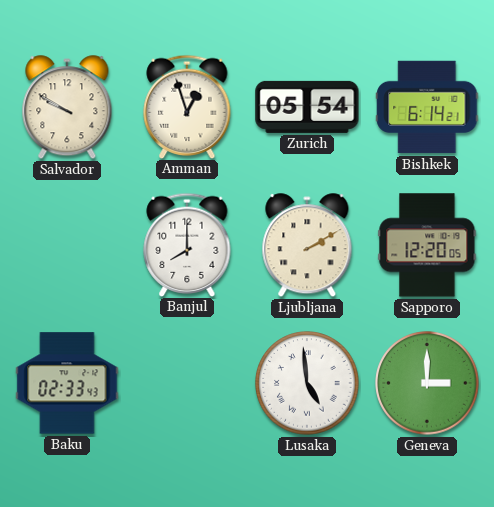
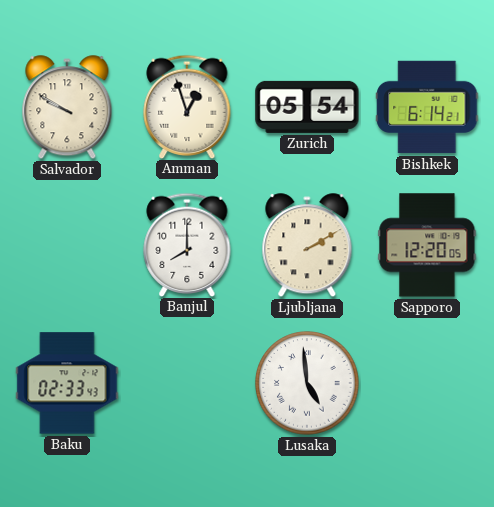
Geneva: 3:00 -> none (427, 383)
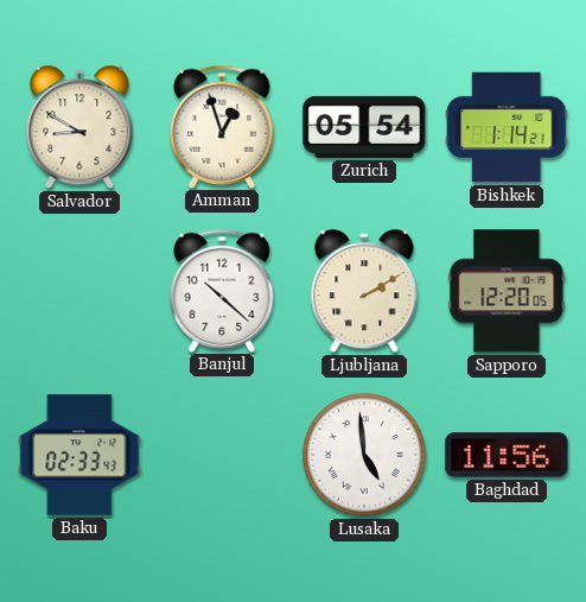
Salvador: 9:50 -> 8:50 (79, 128)
Bishkek: 6:14 -> 1:14 (507, 127)
Banjul: 8:00 -> 10:22 (222, 290)
Baghdad: none -> 11:56 (507, 455)
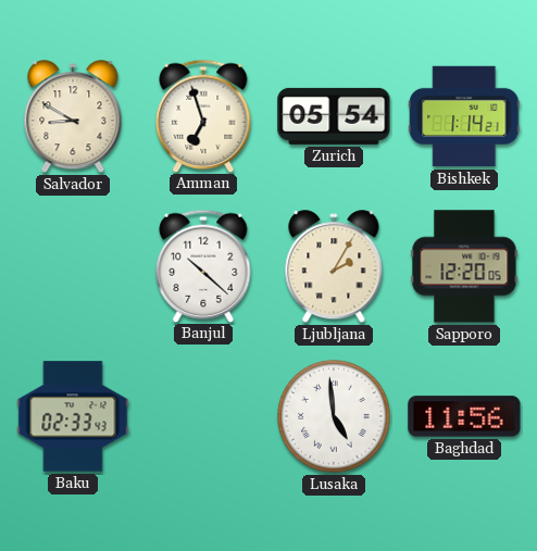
Amman: 12:57 -> 6:57 (203, 115)
Ljubljana: 2:10 -> 2:05 (334, 267)
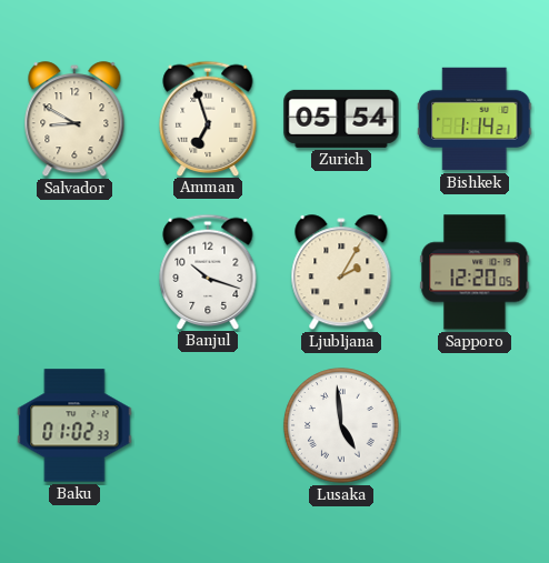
Banjul: 10:22 -> 10:18 (208, 271)
Baku: 02:33 -> 01:02 (74, 425)
Baghdad: 11:56 -> none (464, 416)
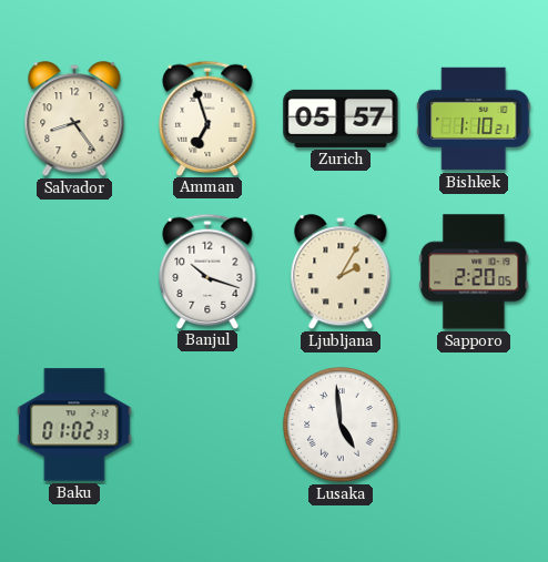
Salvador: 8:50 -> 8:24 (74, 120)
Zurich: 05:54 -> 05:57 (341, 119)
Bishkek: 1:14 -> 1:10 (474, 119)
Sapporo: 12:20 -> 2:20 (474, 272)
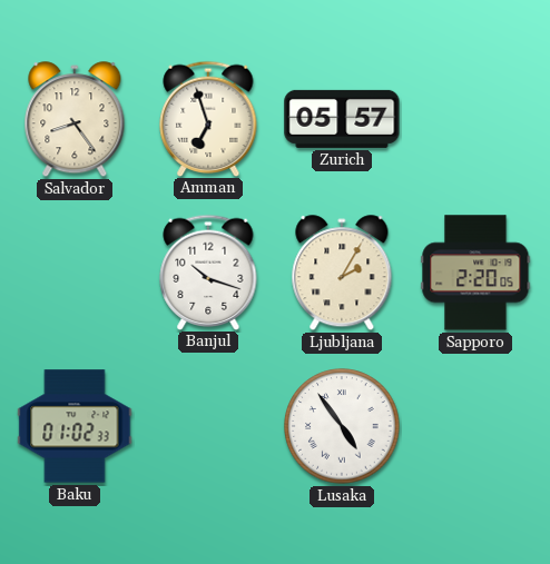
Bishkek: 1:10 -> none (474, 119)
Lusaka: 4:59 -> 4:54 (342, 426)
